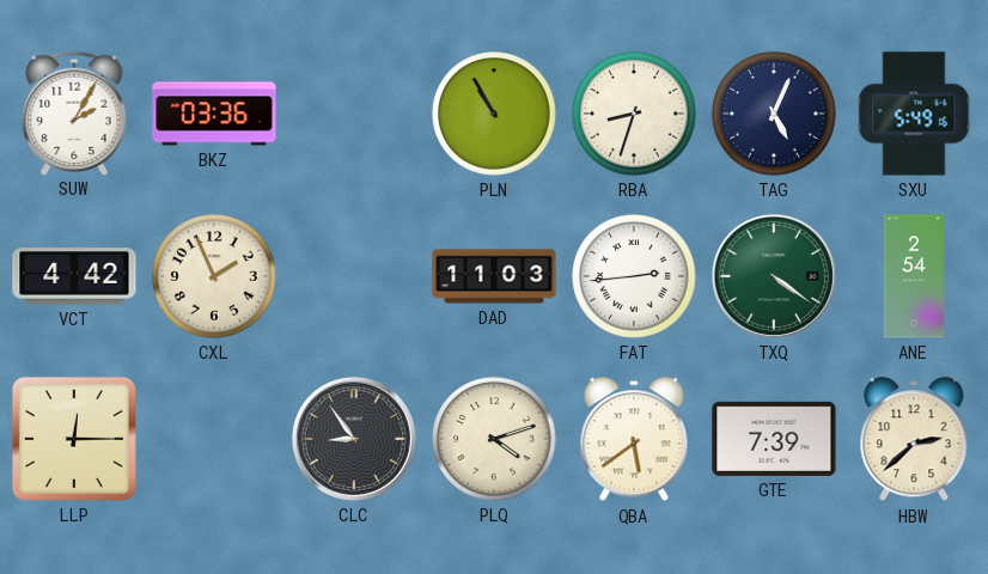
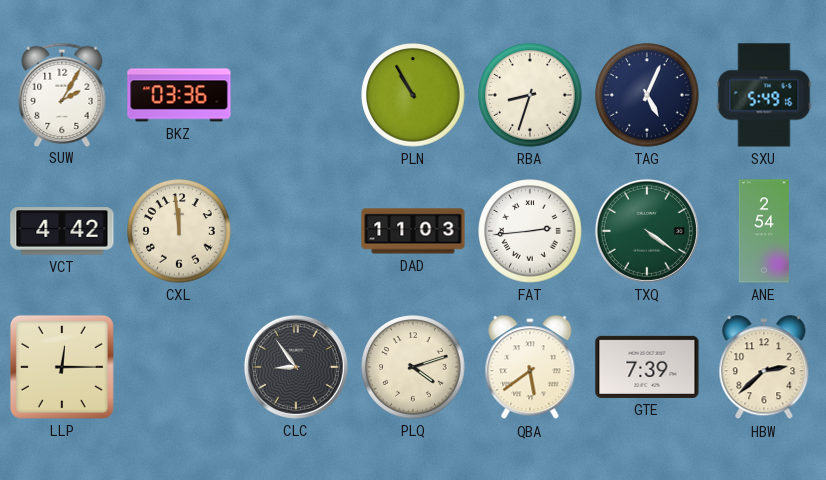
CXL: 1:56 -> 11:59 (179, 231)
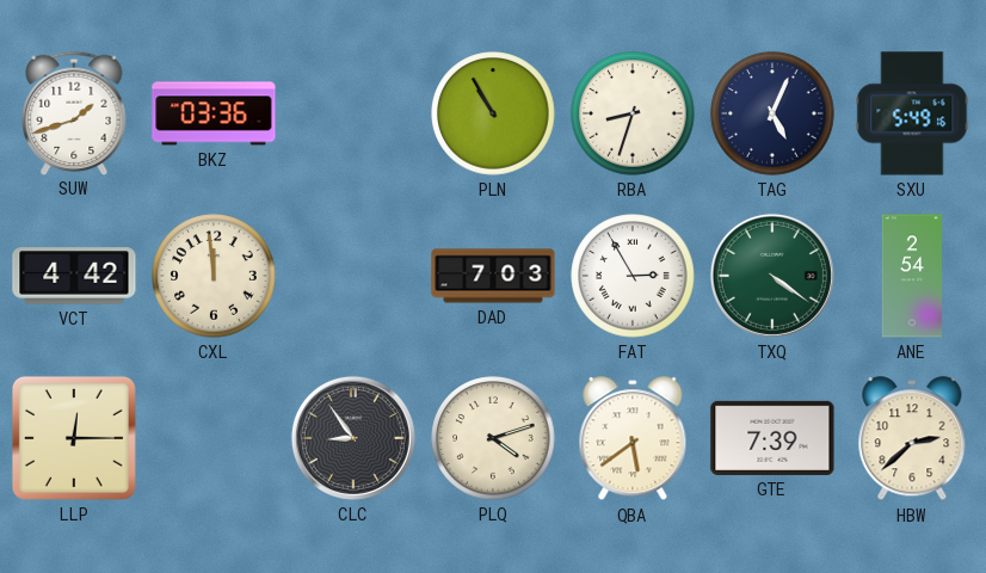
SUW: 2:05 -> 1:42 (74, 112)
DAD: 11:03 -> 7:03 (493, 276)
FAT: 2:44 -> 2:55 (633, 276)
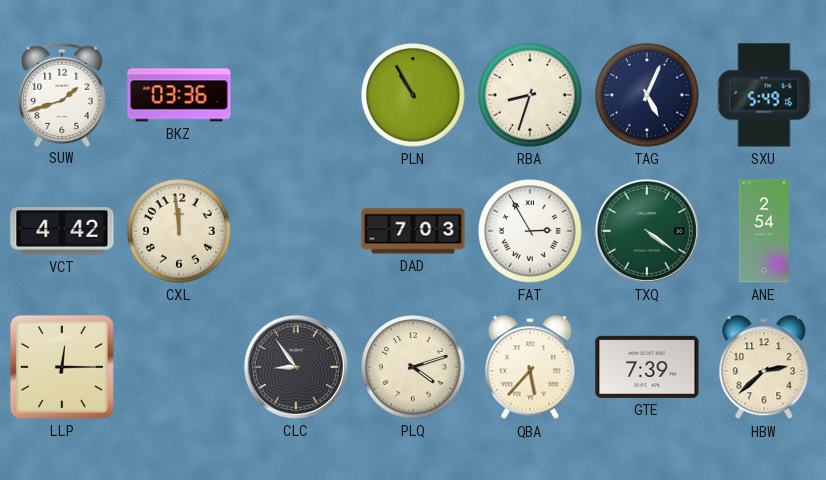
QBA: 5:39 -> 5:37 (530, 368)
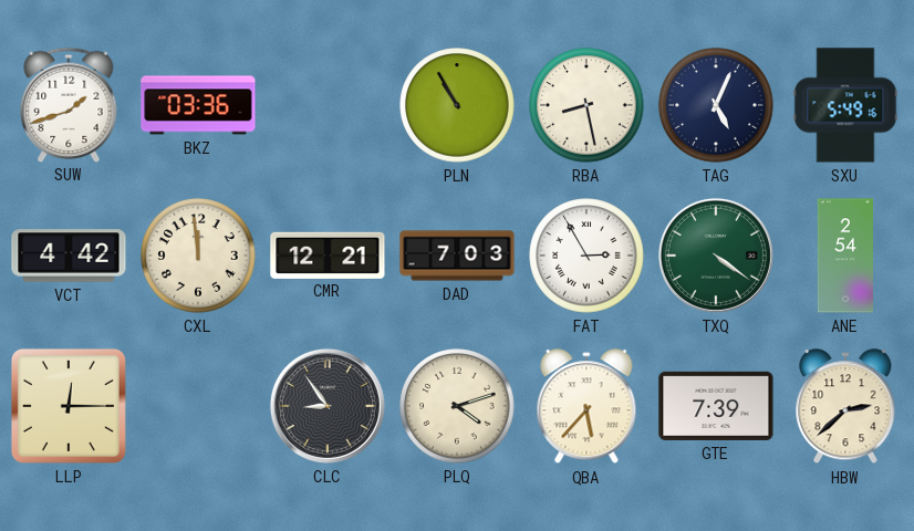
RBA: 8:33 -> 8:28 (586, 105)
CMR: none -> 12:21 (328, 254)
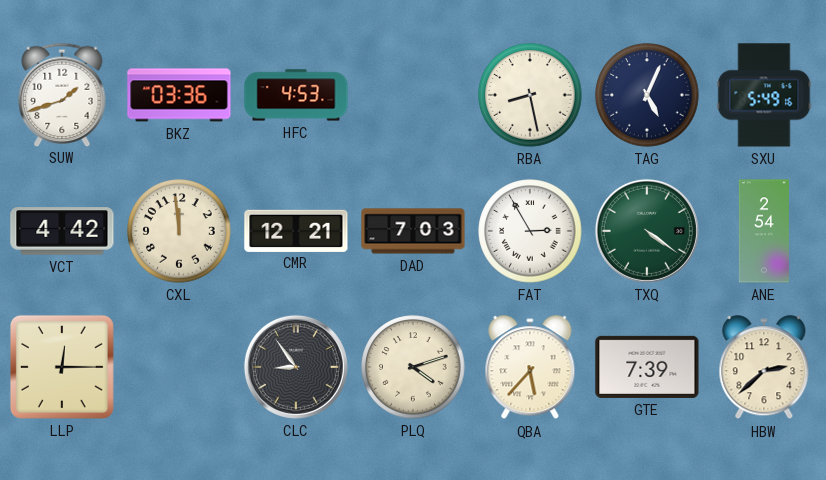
HFC: none -> 4:53 (296, 95)
PLN: 10:55 -> none (457, 105)
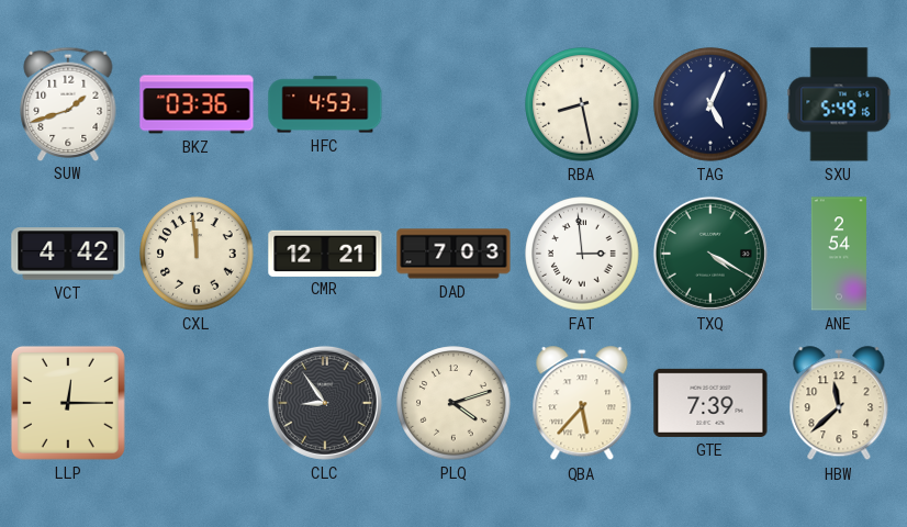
FAT: 2:55 -> 2:59 (582, 254)
TXQ: 4:21 -> 4:20 (710, 254)
HBW: 2:38 -> 11:38 (839, 404)
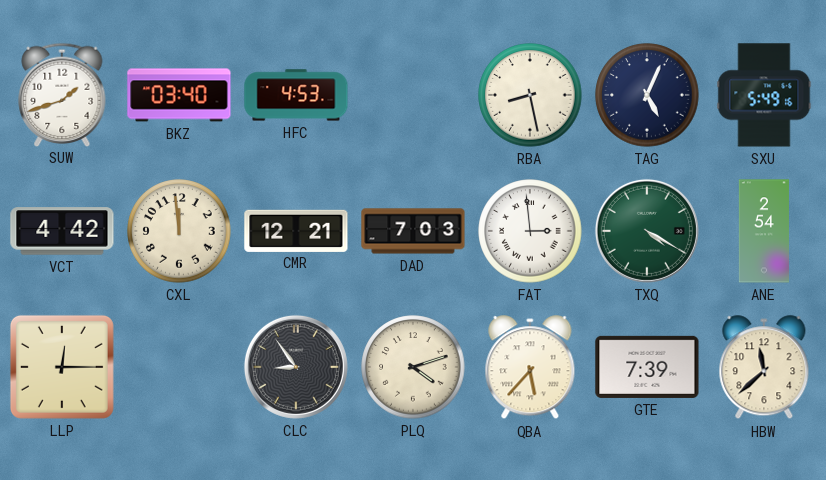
BKZ: 03:36 -> 03:40 (179, 95)
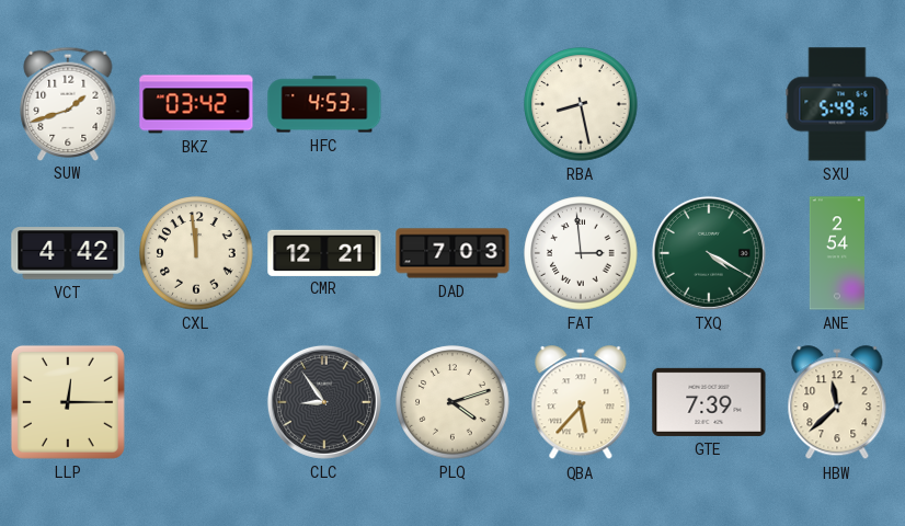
BKZ: 03:40 -> 03:42 (196, 104)
TAG: 5:04 -> none (647, 95)
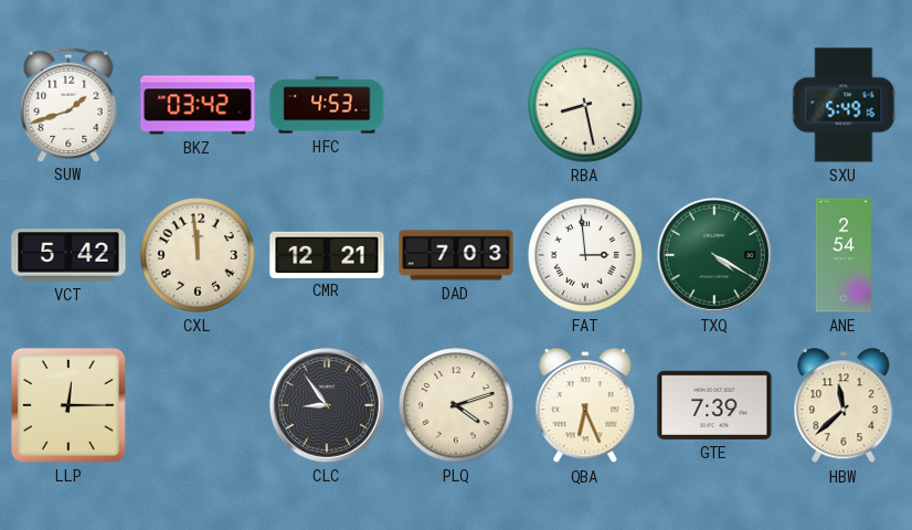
VCT: 4:42 -> 5:42 (68, 255)
QBA: 5:37 -> 6:26 (585, 406)
